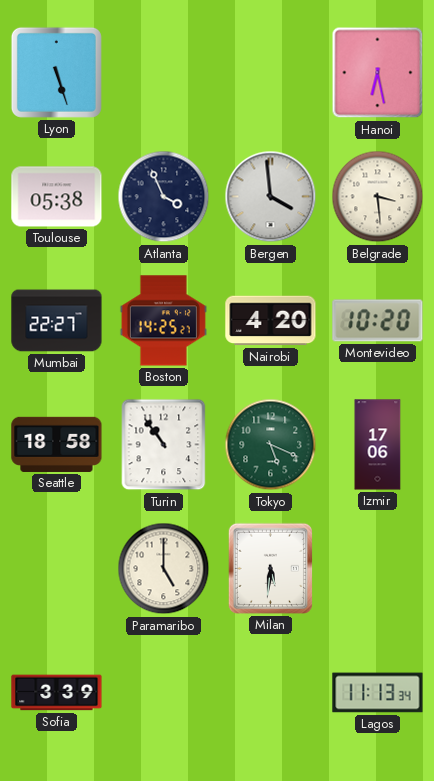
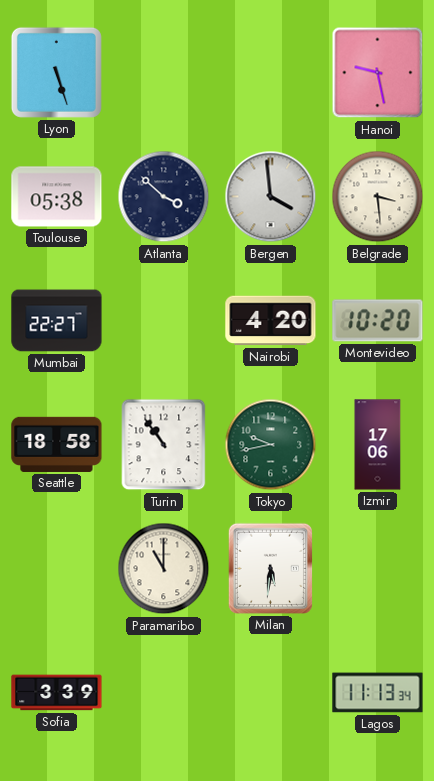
Hanoi: 6:28 -> 9:28 (378, 73)
Atlanta: 3:56 -> 3:52 (164, 197)
Boston: 14:25 -> none (163, 321)
Tokyo: 5:19 -> 9:43 (271, 445)
Paramaribo: 5:00 -> 11:00 (164, 569)
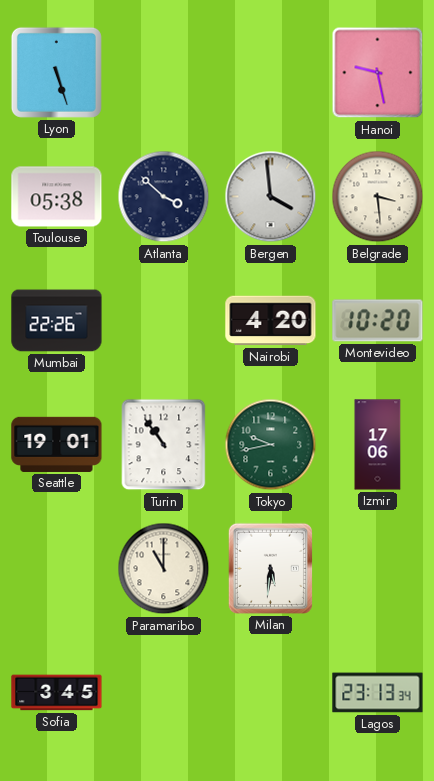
Mumbai: 22:27 -> 22:26 (57, 321)
Seattle: 18:58 -> 19:01 (57, 444)
Sofia: 3:39 -> 3:45 (57, 693)
Lagos: 11:13 -> 23:13 (378, 693)
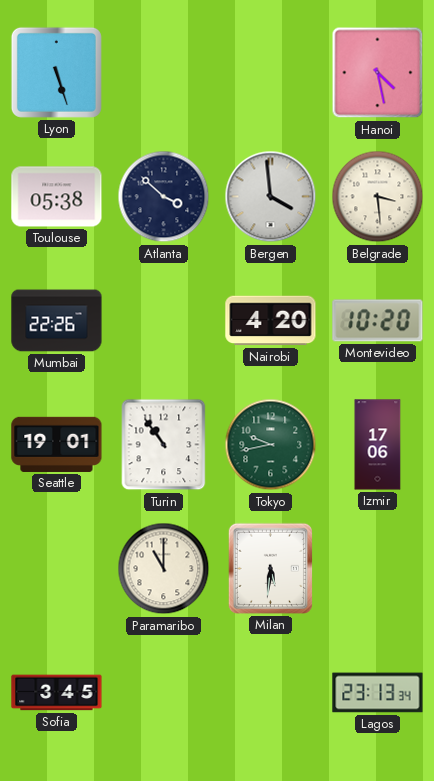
Hanoi: 9:28 -> 4:28 (378, 73)
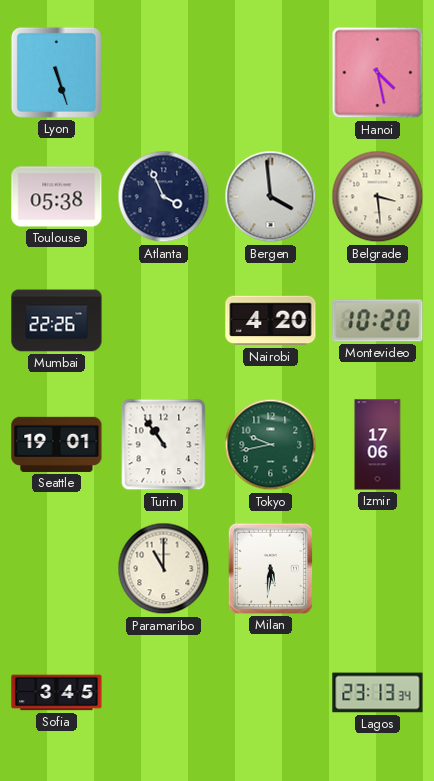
Atlanta: 3:52 -> 3:56 (164, 197)
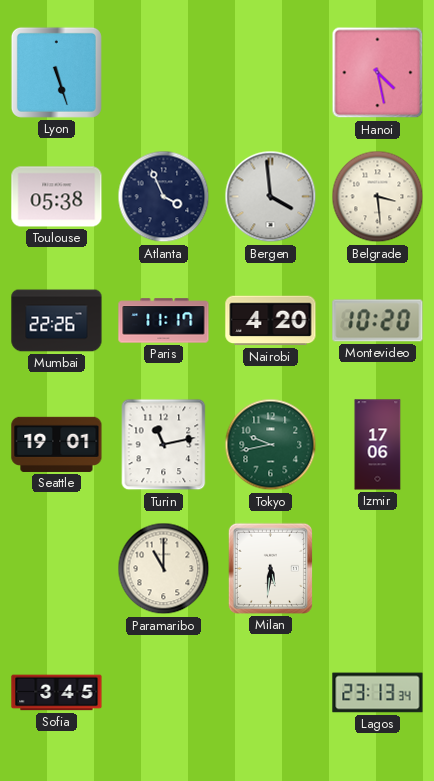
Paris: none -> 11:17 (164, 321)
Turin: 10:54 -> 11:13 (164, 445)
